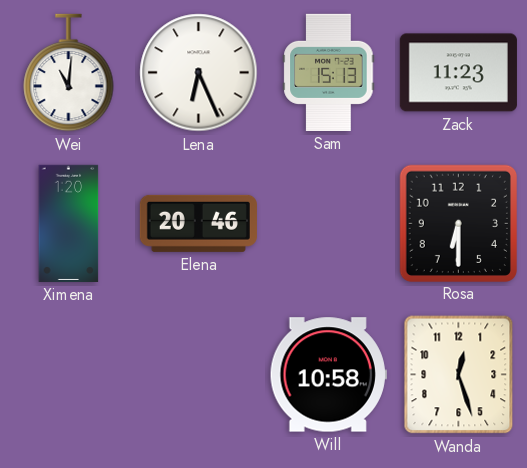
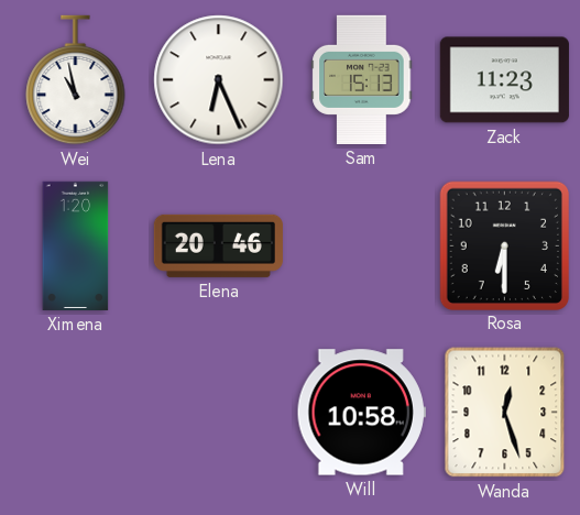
Wei: 11:01 -> 10:58 (76, 80)
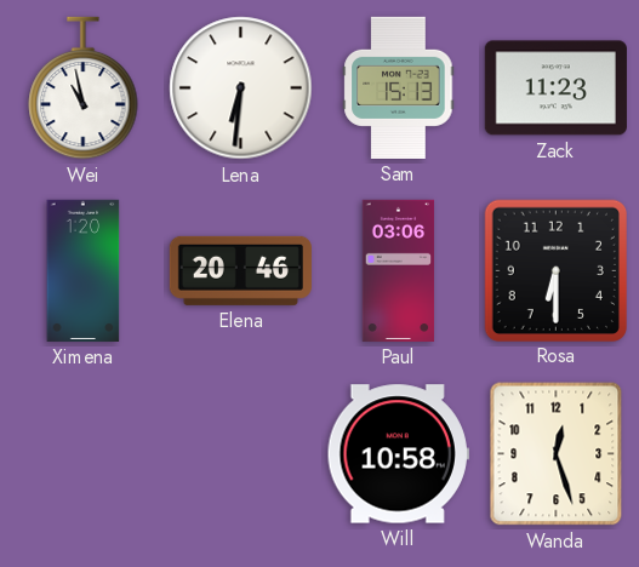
Lena: 6:26 -> 6:31 (241, 88)
Paul: none -> 03:06 (399, 270)
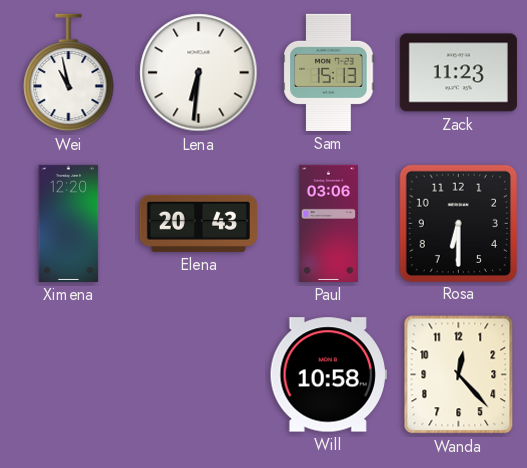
Ximena: 1:20 -> 12:20 (69, 223)
Elena: 20:46 -> 20:43 (198, 223)
Wanda: 12:27 -> 12:23 (459, 375)
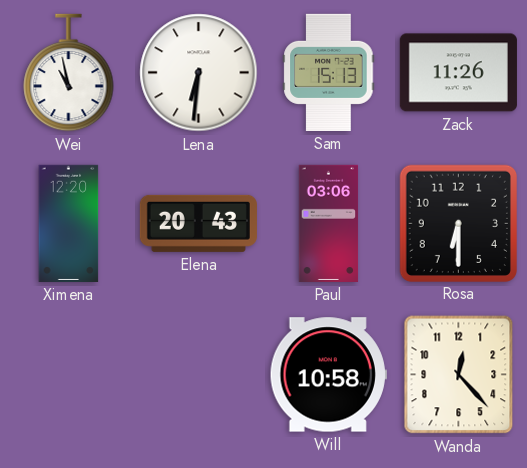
Zack: 11:23 -> 11:26 (458, 73)
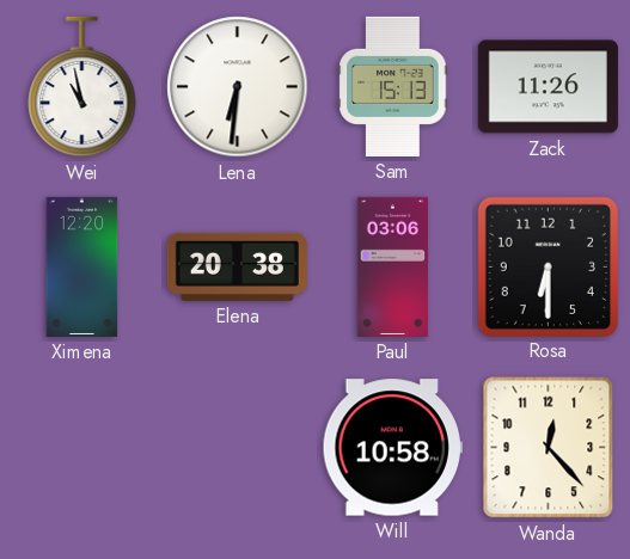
Elena: 20:43 -> 20:38 (237, 266)
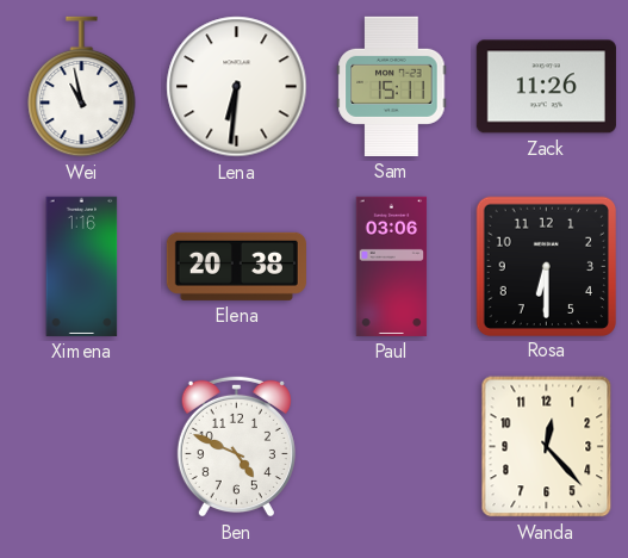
Sam: 15:13 -> 15:11 (392, 86)
Ximena: 12:20 -> 1:16 (82, 266)
Ben: none -> 4:49 (236, 446)
Will: 10:58 -> none (392, 448)
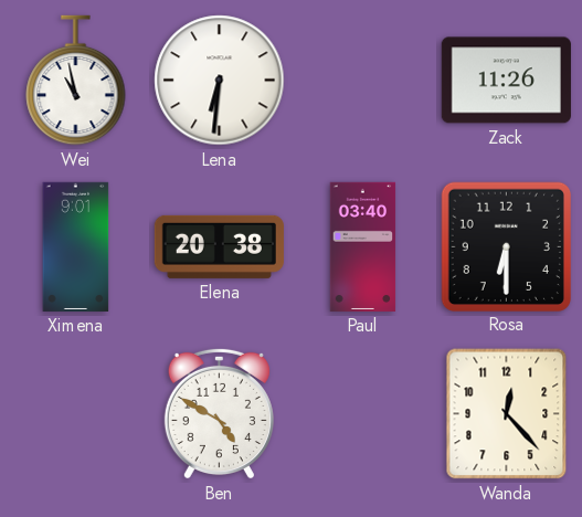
Sam: 15:11 -> none (392, 86)
Ximena: 1:16 -> 9:01 (76, 246)
Paul: 03:06 -> 03:40 (363, 246)
Ben: 4:49 -> 4:50 (219, 413)
